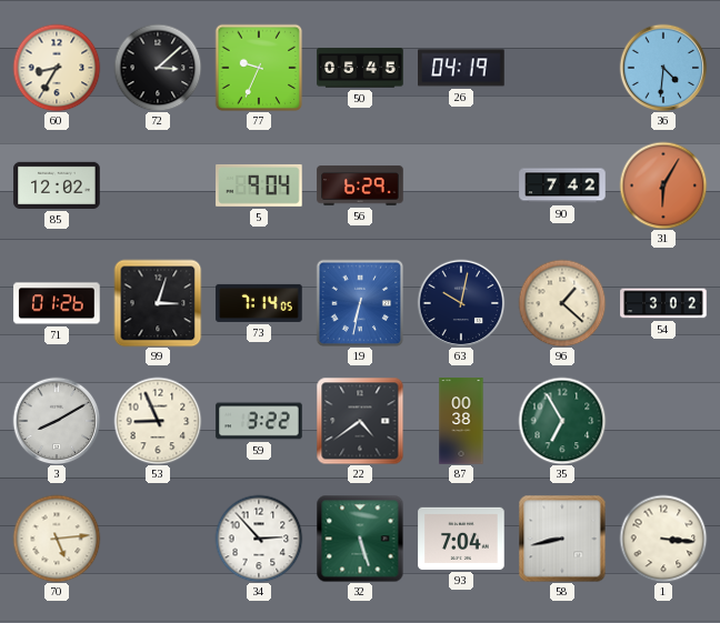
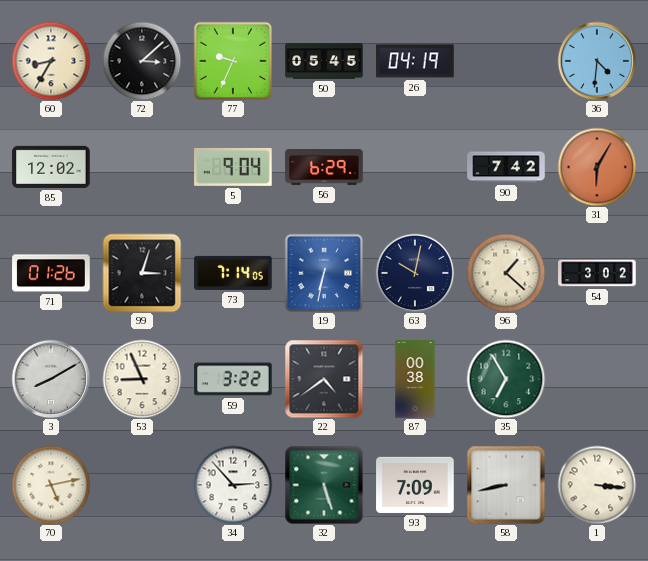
70: 5:14 -> 5:13 (51, 485)
93: 7:04 -> 7:09 (415, 485)
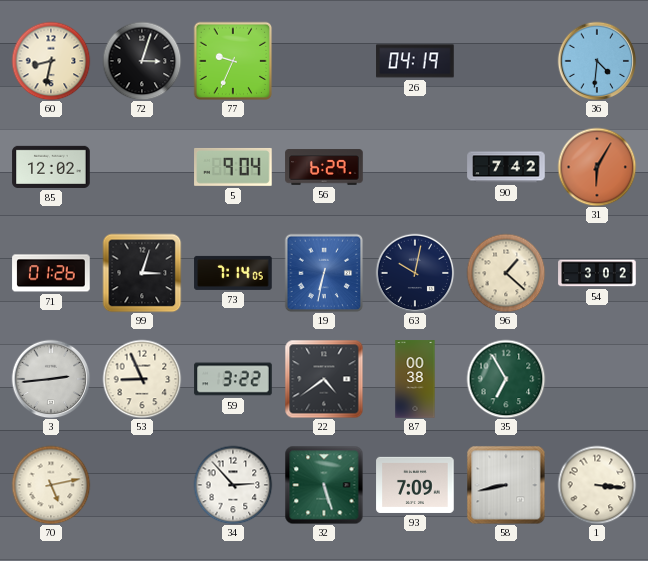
60: 8:35 -> 8:32 (51, 61)
72: 3:08 -> 3:03 (142, 61)
50: 05:45 -> none (324, 61)
3: 8:10 -> 2:44 (51, 379)
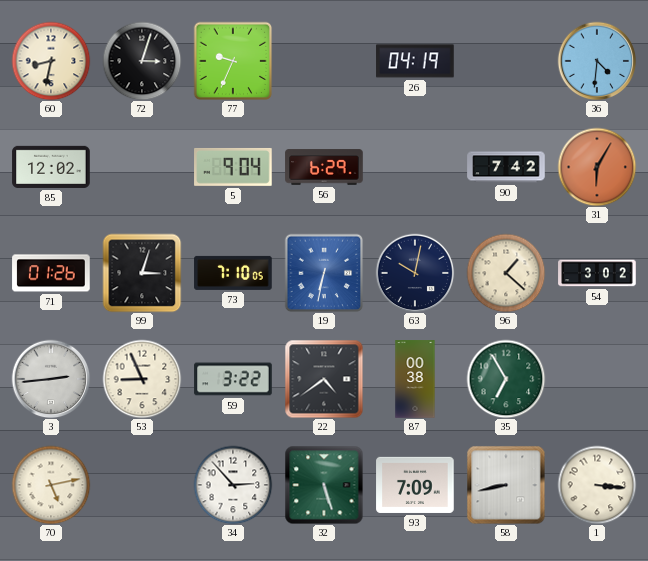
73: 7:14 -> 7:10 (233, 273)
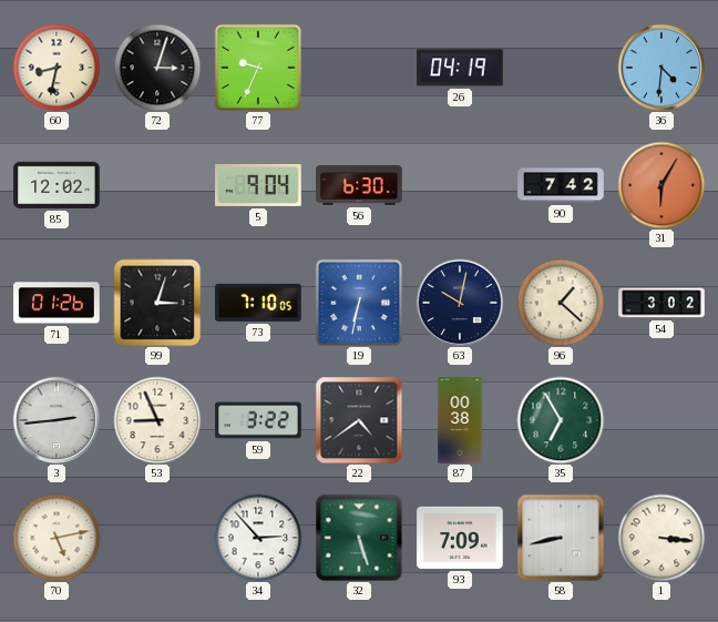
56: 6:29 -> 6:30 (359, 185)
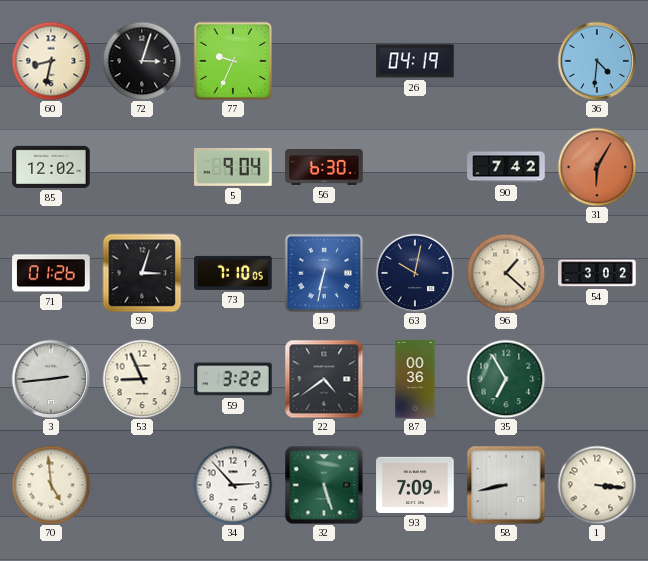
87: 00:38 -> 00:36 (415, 379)
70: 5:13 -> 4:59 (51, 485)
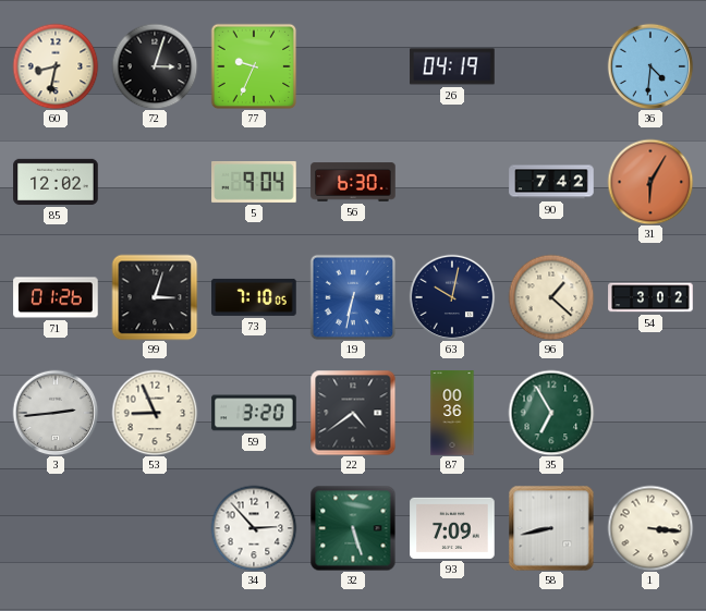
59: 3:22 -> 3:20 (254, 413)
70: 4:59 -> none (51, 485)
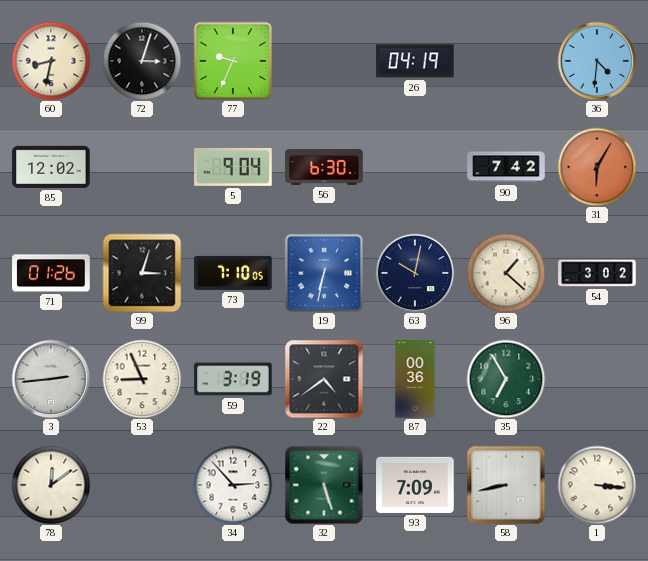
59: 3:20 -> 3:19 (233, 379)
78: none -> 12:09 (51, 485)
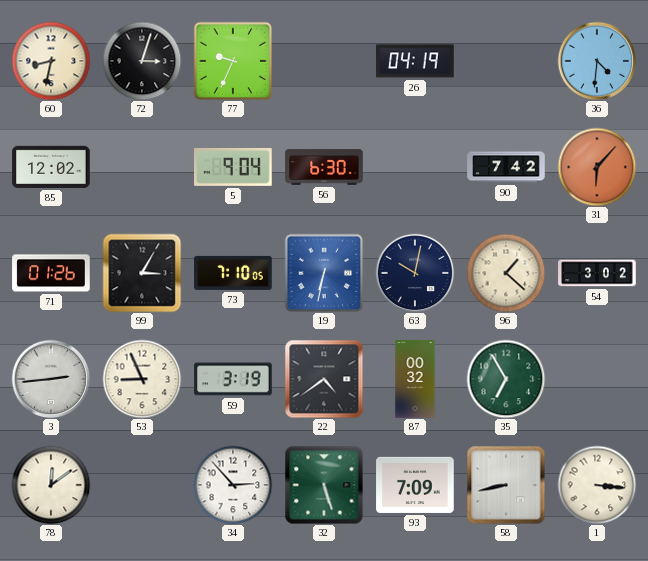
31: 6:05 -> 6:07 (597, 167)
99: 3:03 -> 3:05 (142, 273)
87: 00:36 -> 00:32 (415, 379)
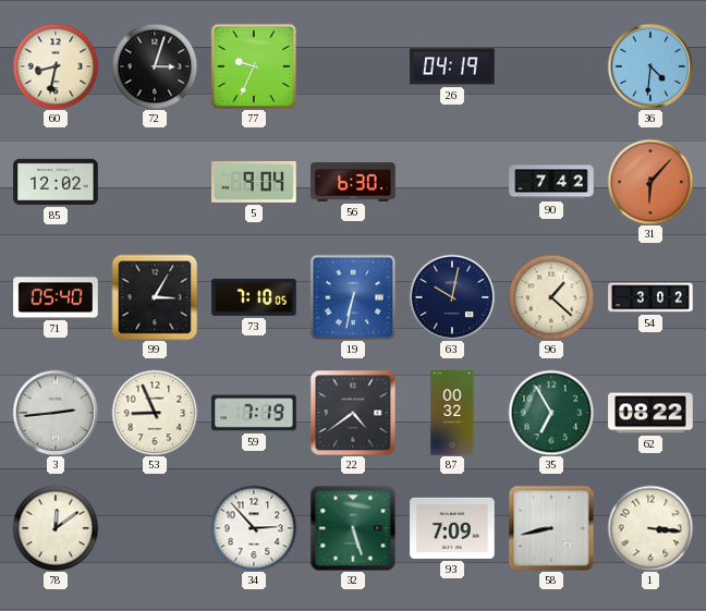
71: 01:26 -> 05:40 (56, 297)
59: 3:19 -> 7:19 (254, 413)
62: none -> 08:22 (650, 413)
